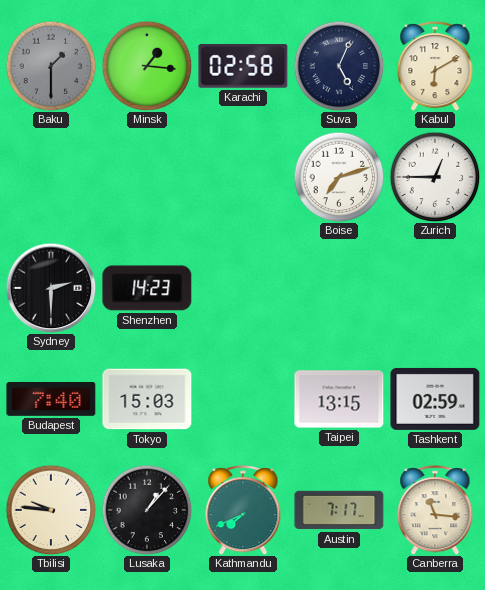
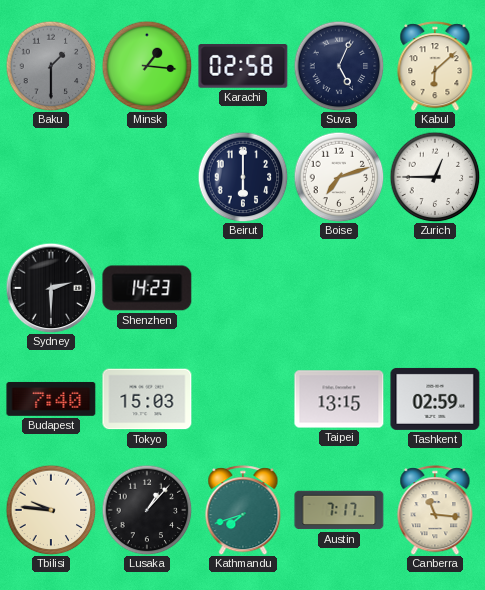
Kabul: 6:10 -> 6:08 (435, 66)
Beirut: none -> 6:00 (243, 177)
Kathmandu: 7:41 -> 7:42 (243, 510)
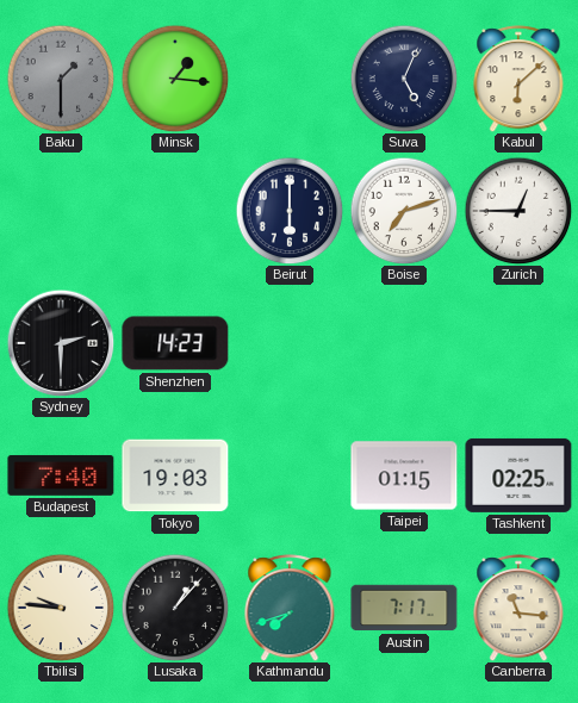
Karachi: 02:58 -> none (243, 66)
Tokyo: 15:03 -> 19:03 (175, 475)
Taipei: 13:15 -> 01:15 (404, 475)
Tashkent: 02:59 -> 02:25 (518, 475)
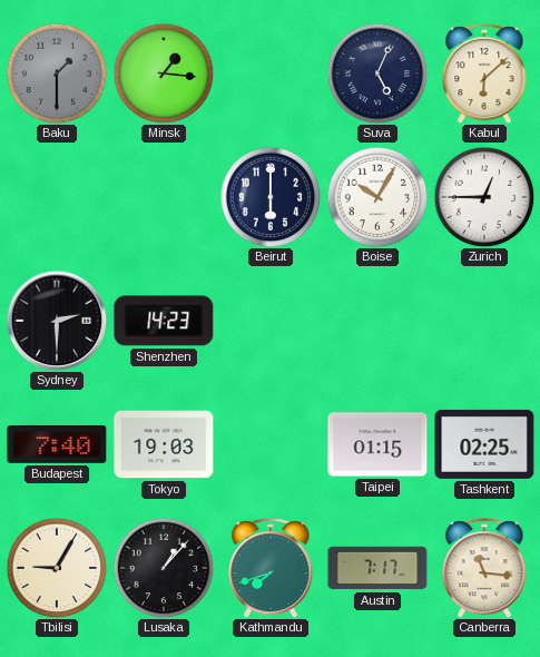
Boise: 7:12 -> 10:05 (377, 197)
Tbilisi: 9:46 -> 9:05 (57, 568)
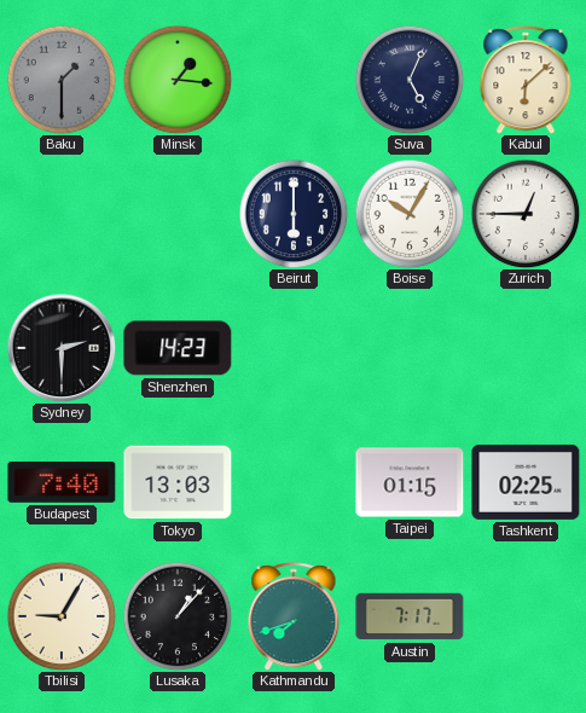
Tokyo: 19:03 -> 13:03 (178, 482)
Canberra: 11:16 -> none (484, 568)
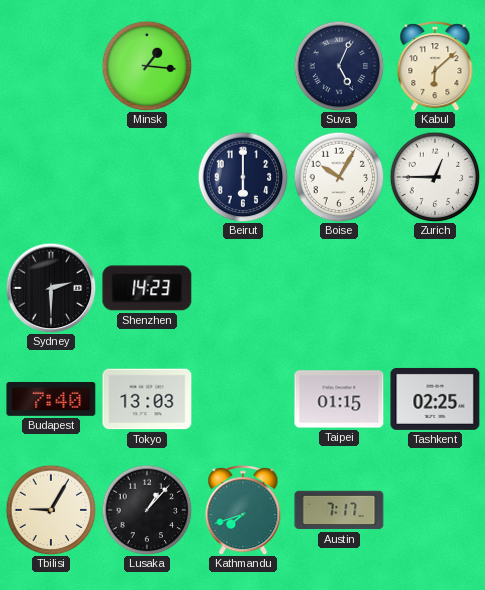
Baku: 1:30 -> none (62, 80)
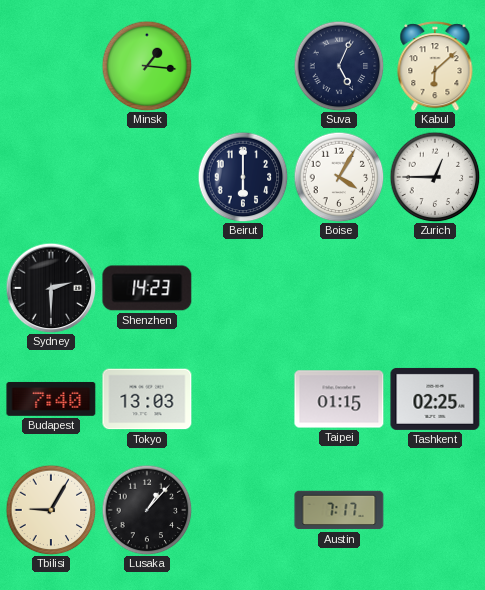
Boise: 10:05 -> 4:05 (339, 177)
Kathmandu: 7:42 -> none (243, 510)
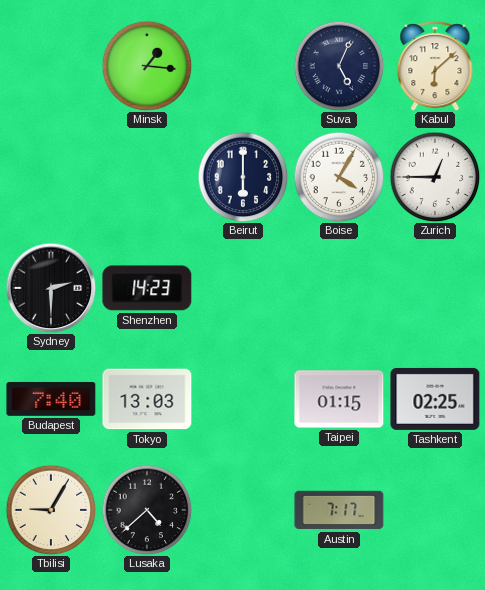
Lusaka: 1:07 -> 4:38 (147, 510)
